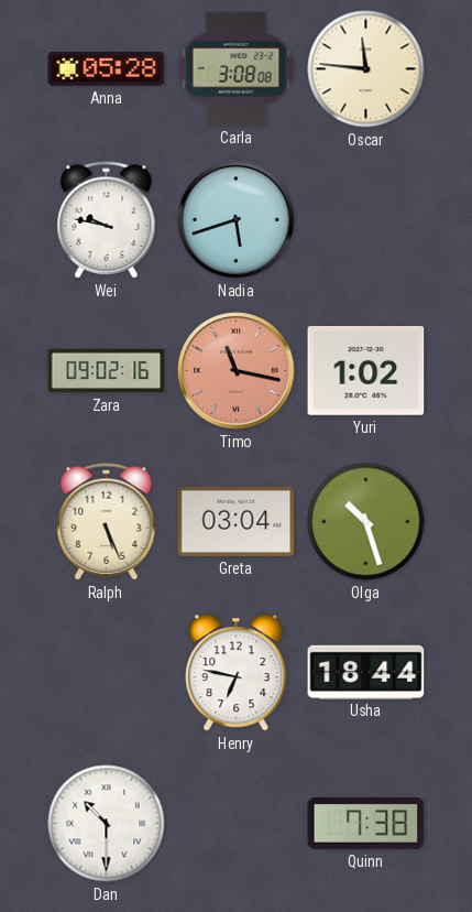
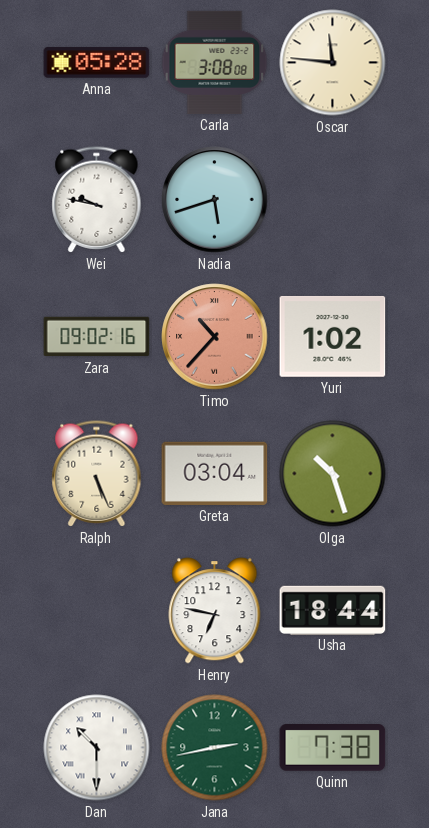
Timo: 11:17 -> 10:37 (215, 337)
Jana: none -> 2:43 (215, 748)
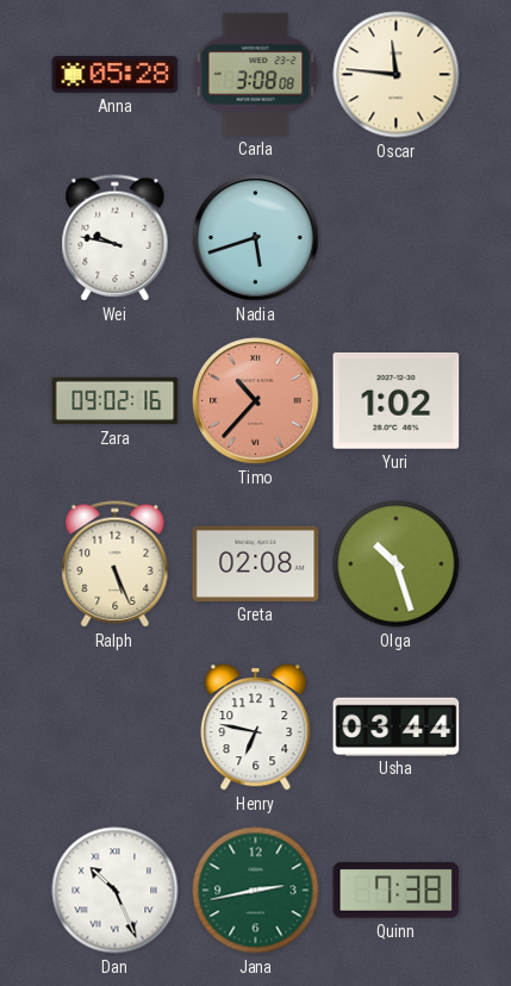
Greta: 03:04 -> 02:08 (256, 563)
Usha: 18:44 -> 03:44 (397, 726)
Dan: 10:30 -> 10:26 (116, 891)
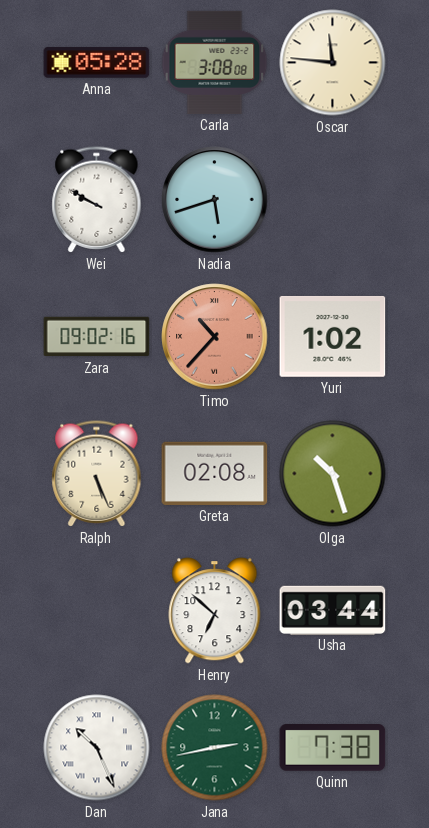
Wei: 9:47 -> 9:50 (97, 200)
Henry: 6:47 -> 6:52 (215, 611)
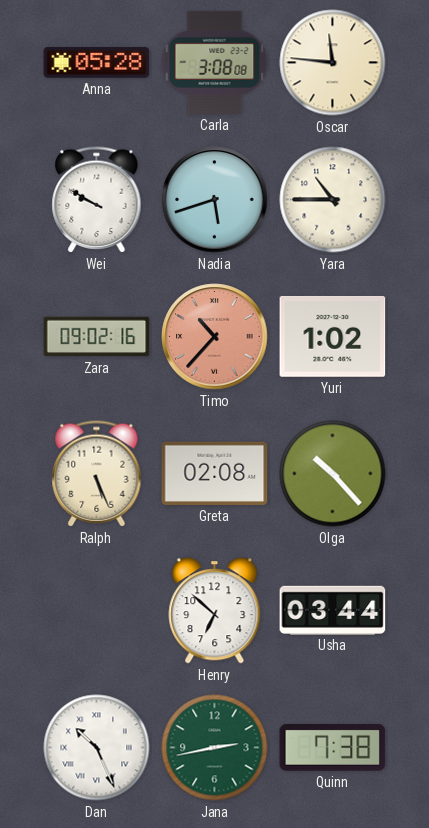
Yara: none -> 10:45 (333, 200)
Olga: 10:27 -> 10:23 (333, 474)
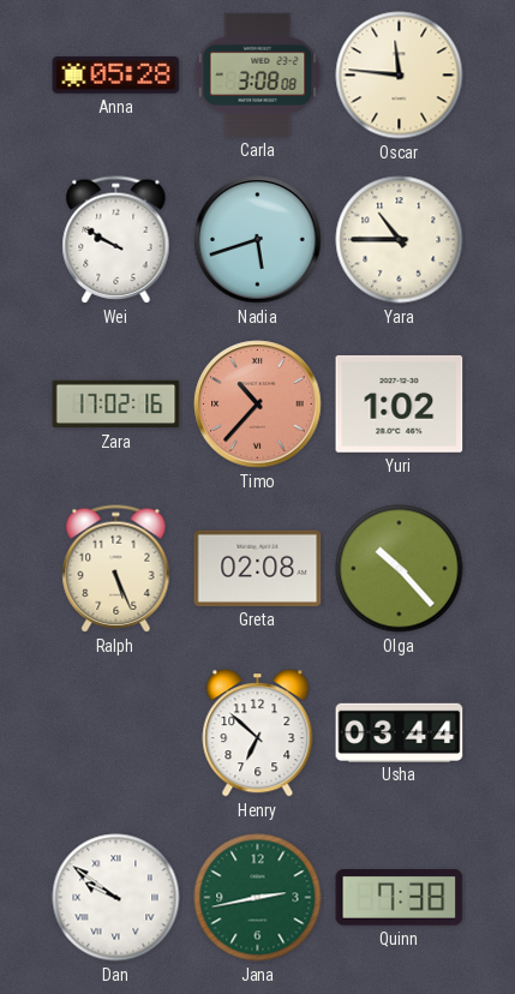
Zara: 09:02 -> 17:02 (116, 405)
Dan: 10:26 -> 9:51 (116, 898)
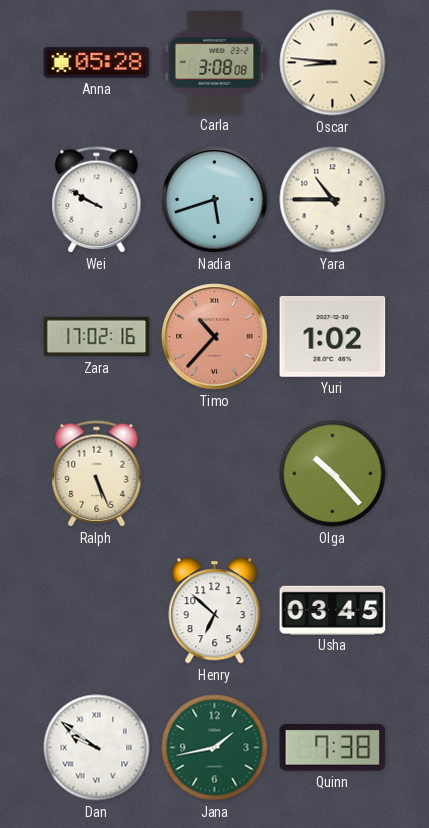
Oscar: 11:46 -> 8:46 (333, 63)
Greta: 02:08 -> none (258, 568)
Usha: 03:44 -> 03:45 (333, 610)
Jana: 2:43 -> 1:43 (215, 748)
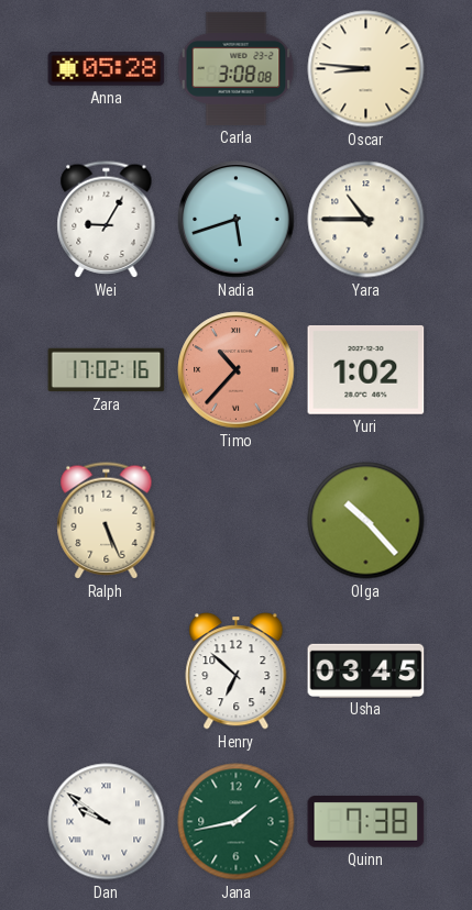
Wei: 9:50 -> 9:05 (107, 220)
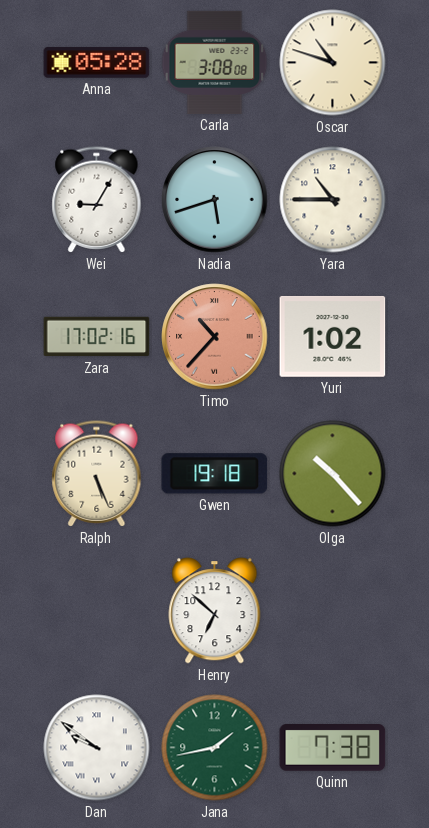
Oscar: 8:46 -> 10:48 (333, 63)
Gwen: none -> 19:18 (215, 474)
Usha: 03:45 -> none (366, 670)
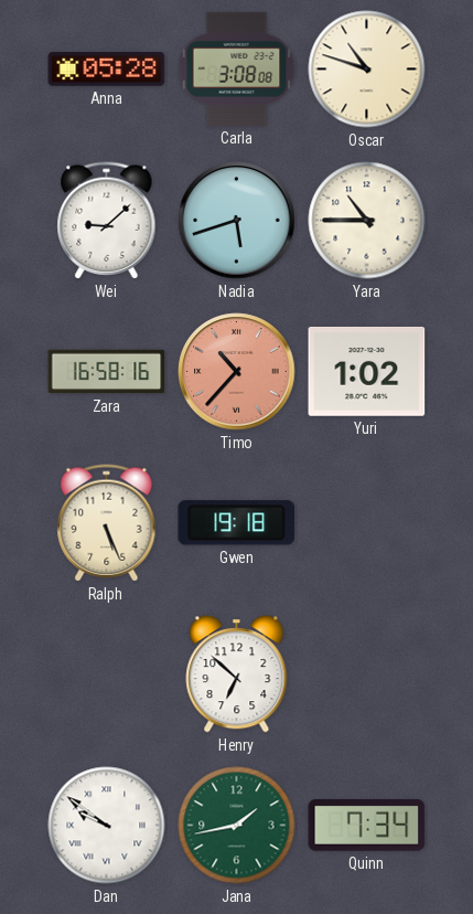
Wei: 9:05 -> 9:08 (107, 221)
Zara: 17:02 -> 16:58 (107, 372)
Olga: 10:23 -> none (333, 474)
Quinn: 7:38 -> 7:34 (367, 826)
